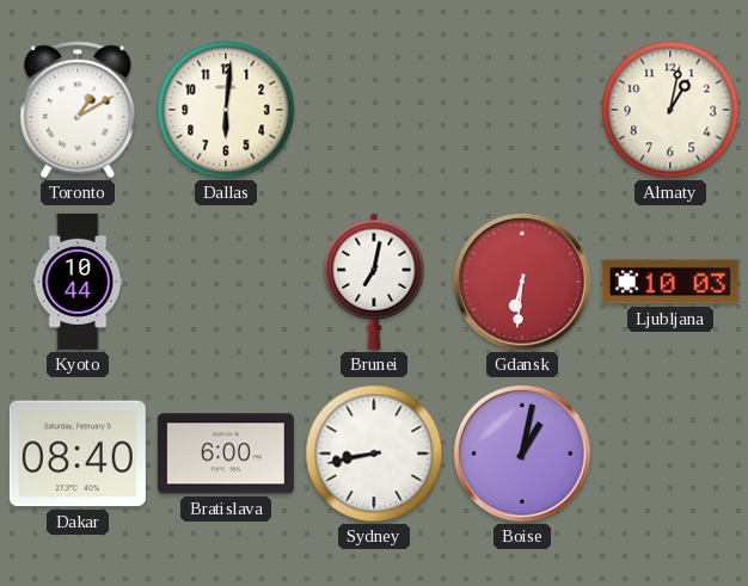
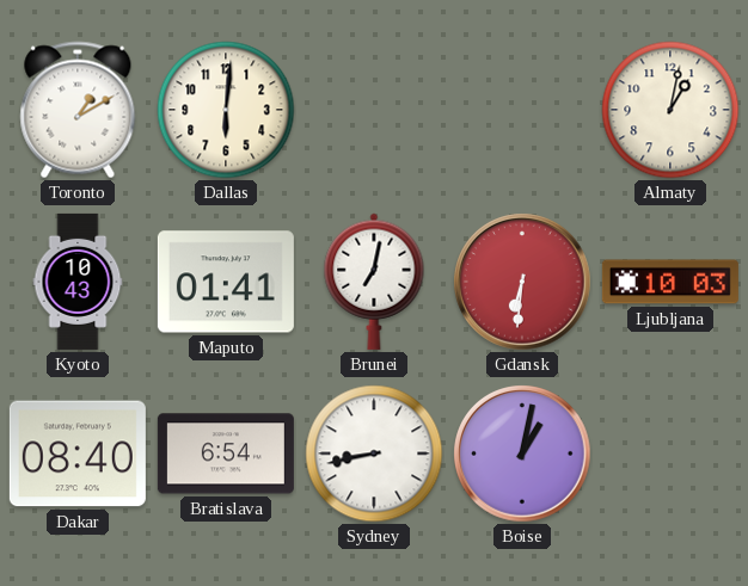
Kyoto: 10:44 -> 10:43 (78, 282)
Maputo: none -> 01:41 (226, 282)
Bratislava: 6:00 -> 6:54 (226, 454)
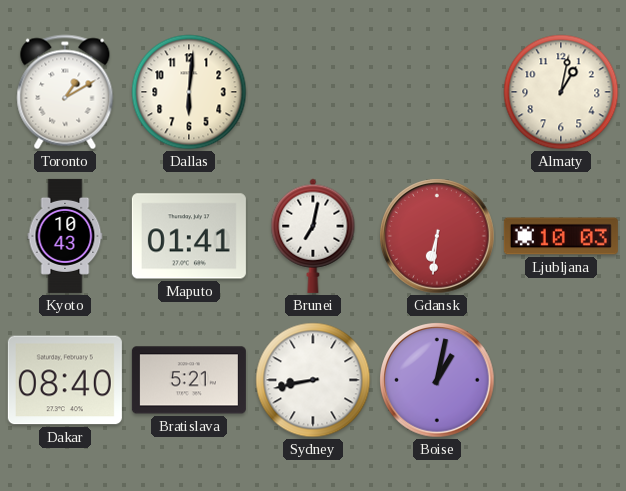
Bratislava: 6:54 -> 5:21 (189, 380)
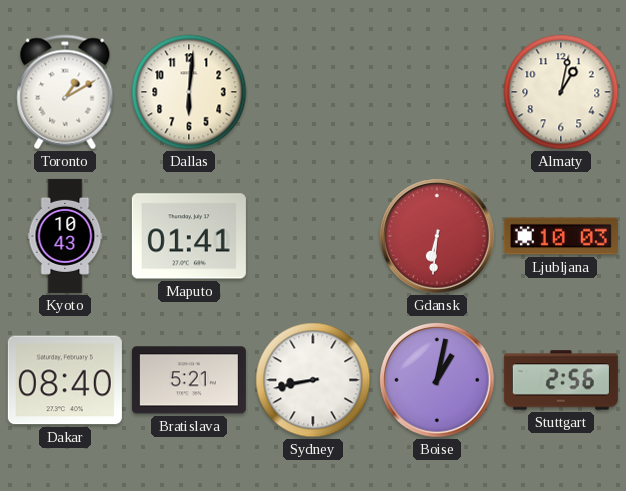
Brunei: 7:02 -> none (313, 236)
Stuttgart: none -> 2:56 (561, 380)
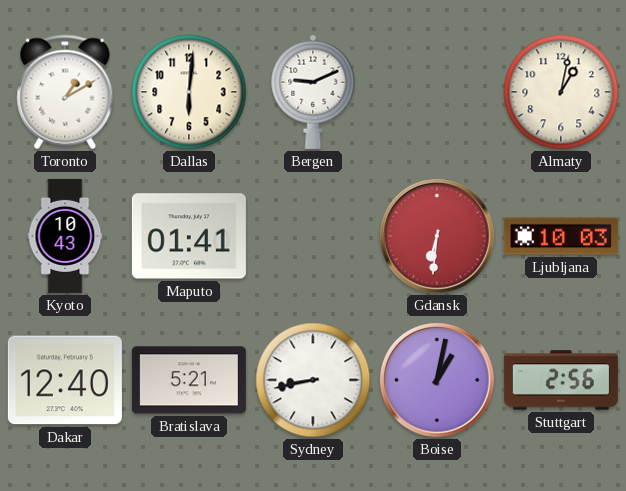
Bergen: none -> 9:11 (313, 92)
Dakar: 08:40 -> 12:40 (65, 380)
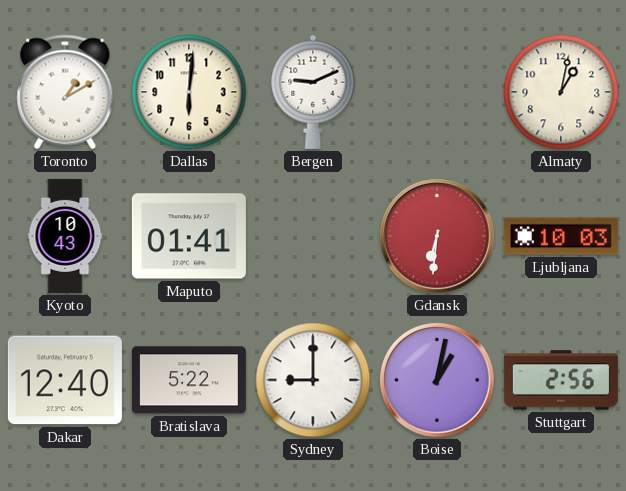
Bratislava: 5:21 -> 5:22 (189, 380)
Sydney: 8:43 -> 9:00 (313, 380)
